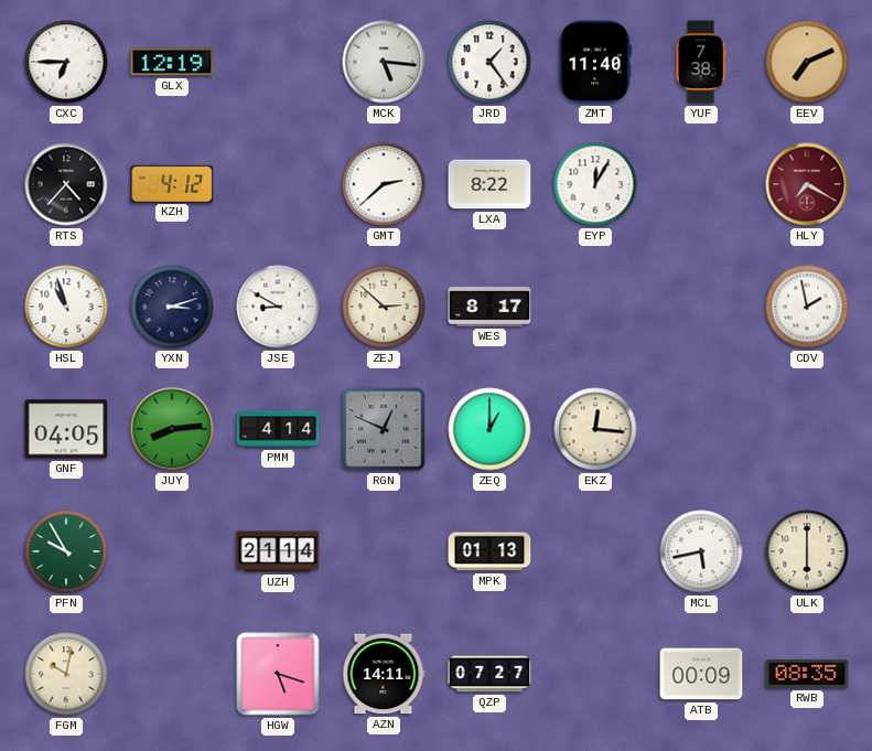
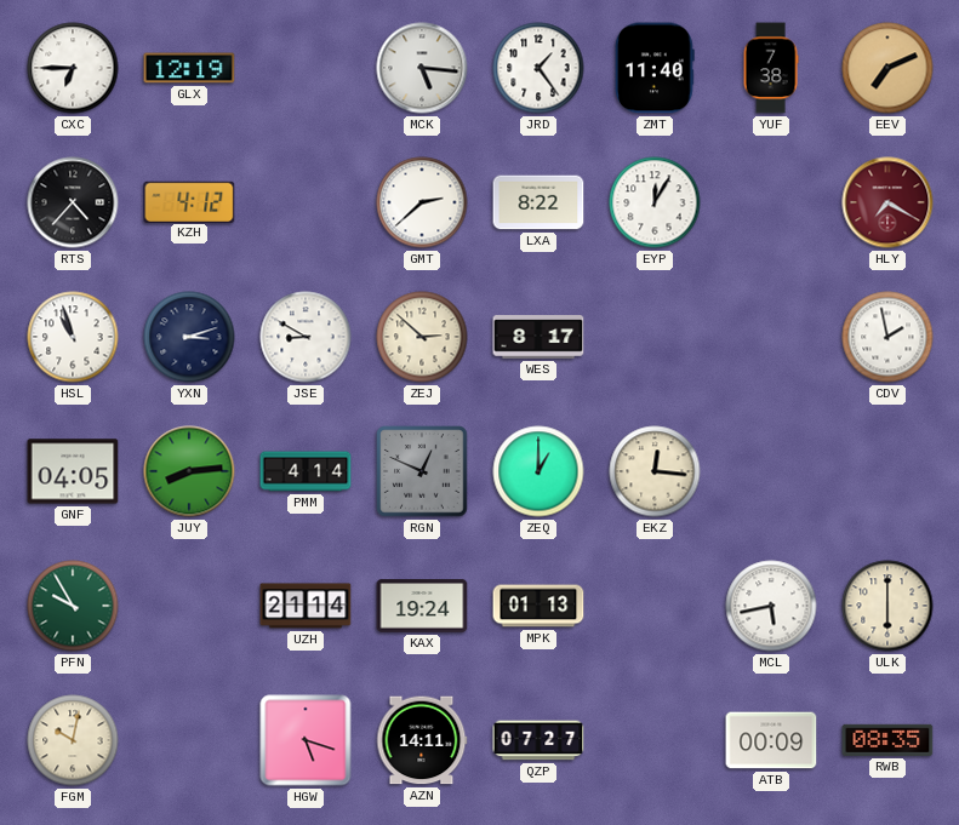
KAX: none -> 19:24 (422, 606)
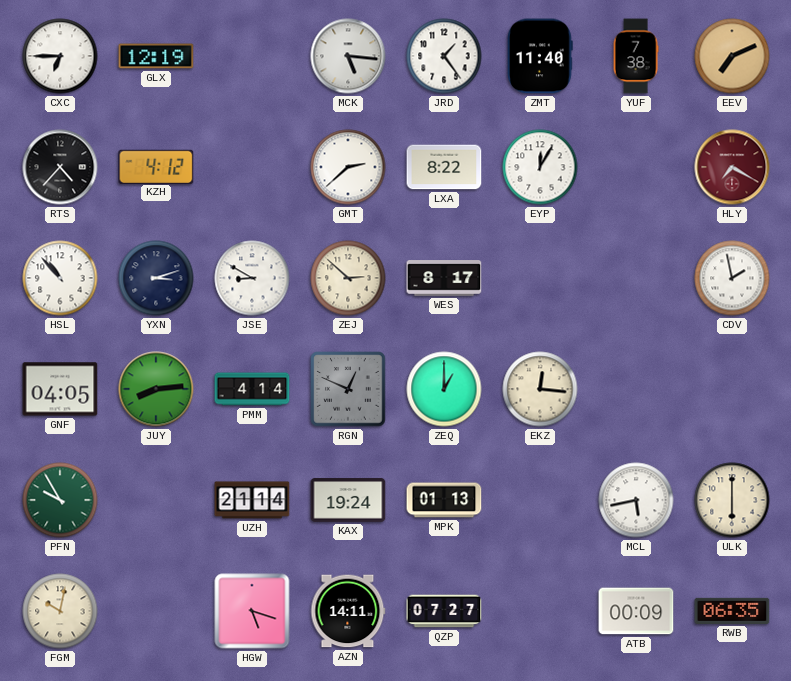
HSL: 10:57 -> 10:53 (60, 278)
RWB: 08:35 -> 06:35 (732, 611)
